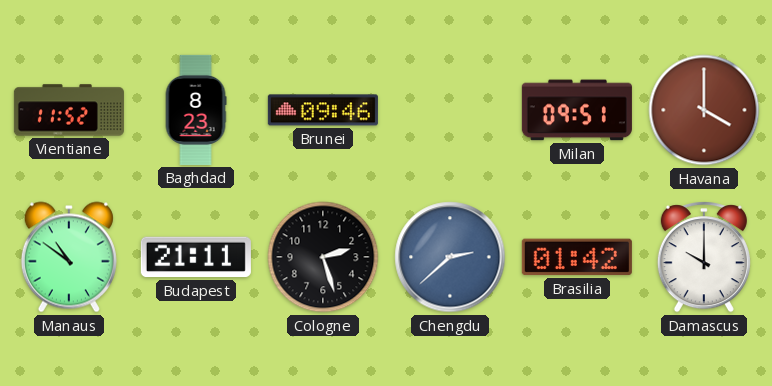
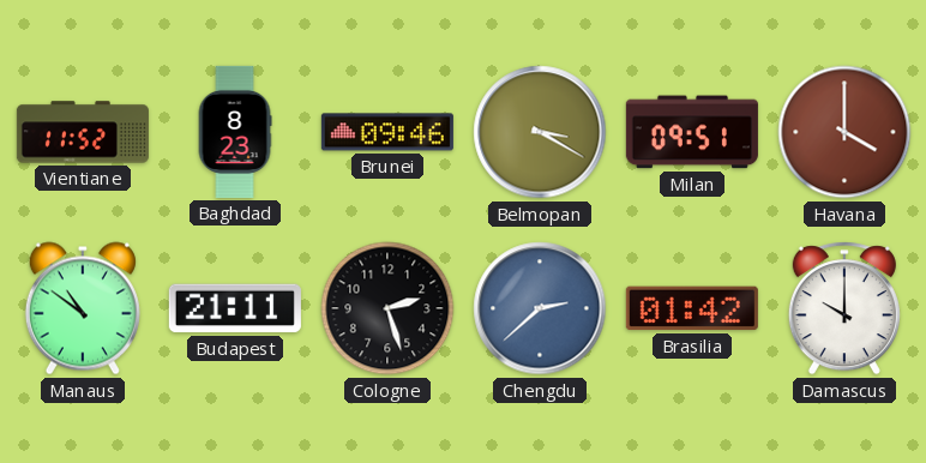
Belmopan: none -> 3:20 (540, 132)
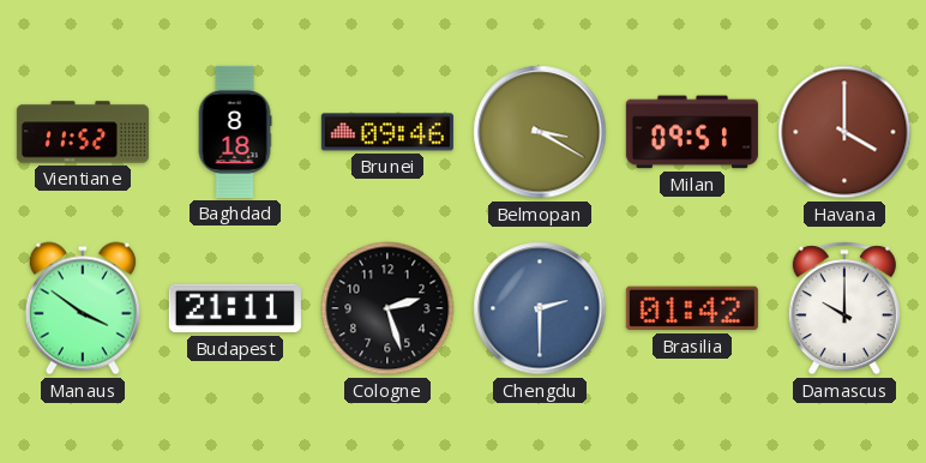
Baghdad: 8:23 -> 8:18 (235, 132)
Manaus: 10:51 -> 3:51 (83, 308)
Chengdu: 2:38 -> 2:30 (540, 308)
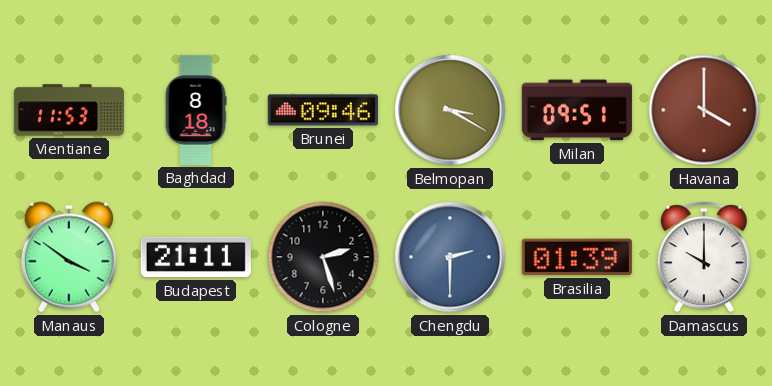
Vientiane: 11:52 -> 11:53 (69, 110)
Brasilia: 01:42 -> 01:39 (577, 257)
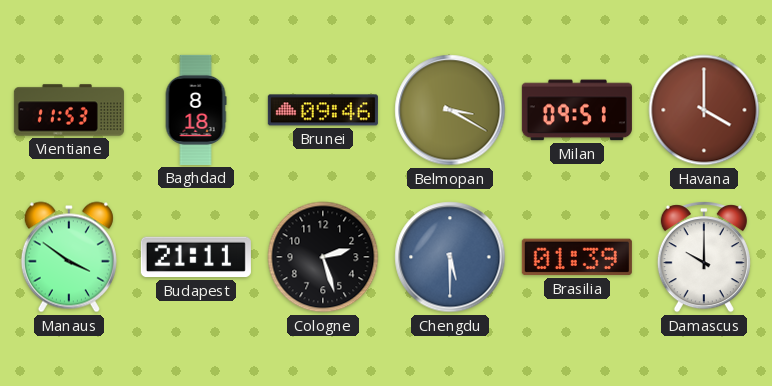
Chengdu: 2:30 -> 5:30 (450, 257)
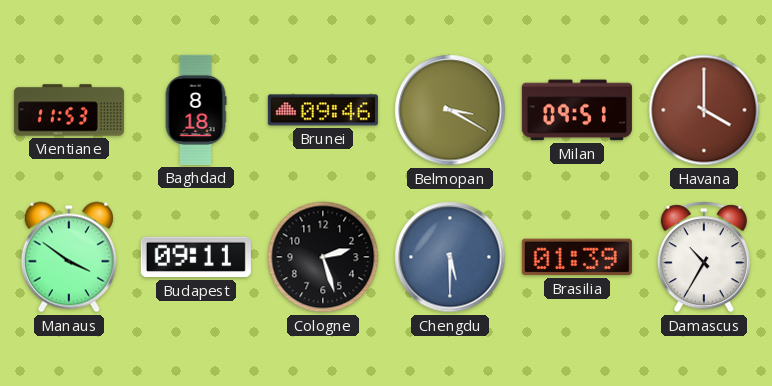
Budapest: 21:11 -> 09:11 (196, 257)
Damascus: 10:00 -> 10:35 (704, 257)
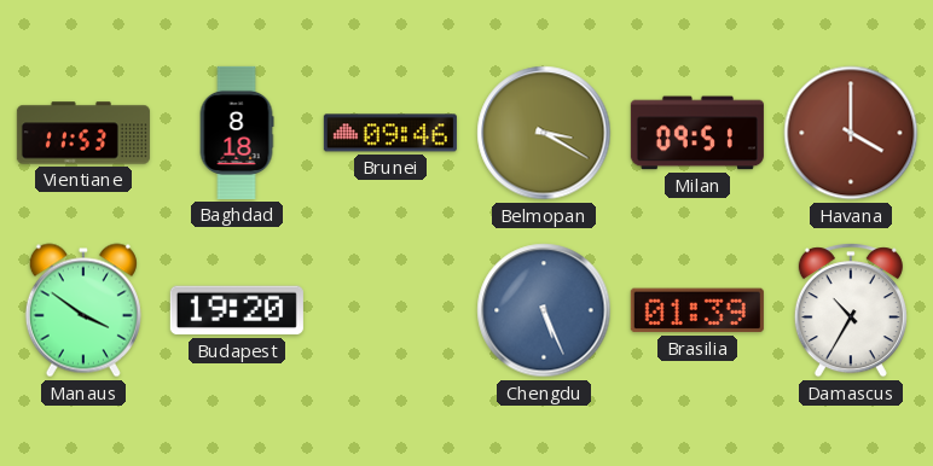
Budapest: 09:11 -> 19:20 (237, 310)
Cologne: 2:27 -> none (323, 257)
Chengdu: 5:30 -> 5:26 (544, 310)
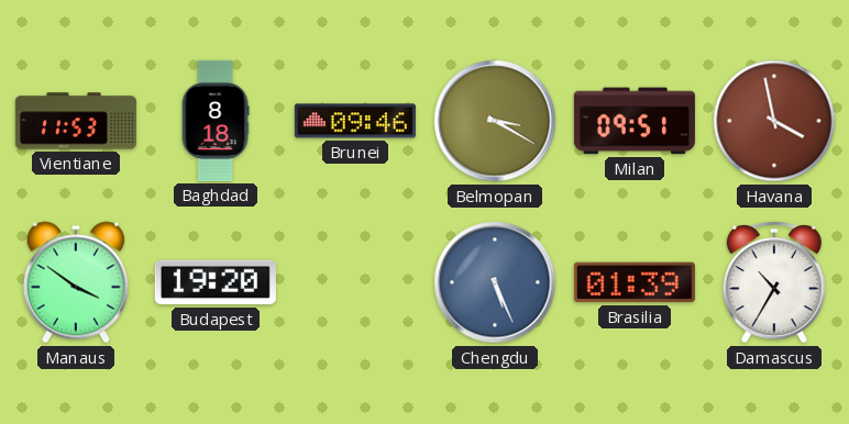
Havana: 4:00 -> 3:58 (774, 121)
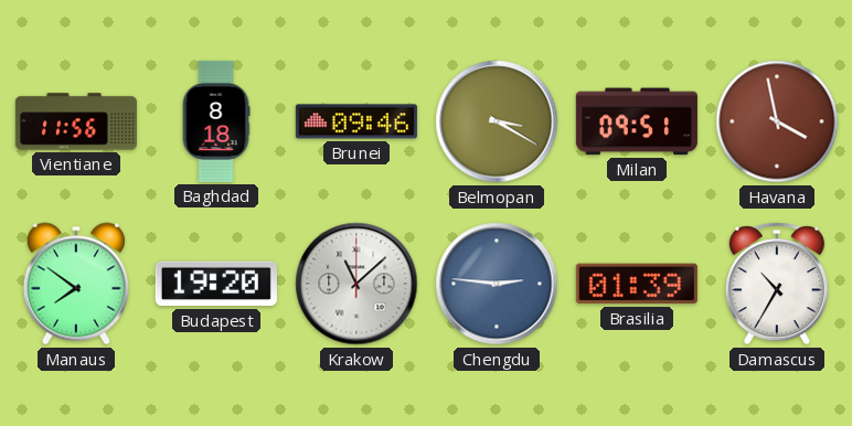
Vientiane: 11:53 -> 11:56 (76, 121)
Manaus: 3:51 -> 7:51 (76, 284)
Krakow: none -> 11:08 (356, 284)
Chengdu: 5:26 -> 2:46 (497, 284)
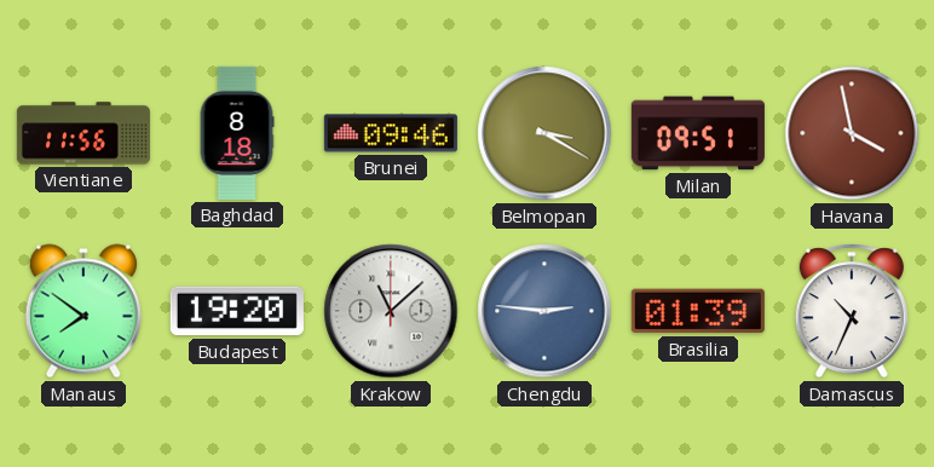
Damascus: 10:35 -> 10:34 (852, 311)
